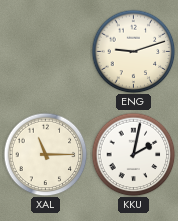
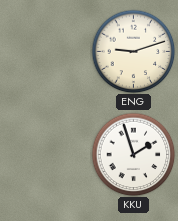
XAL: 11:15 -> none (45, 154)
KKU: 2:02 -> 1:57 (133, 154)
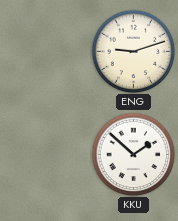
KKU: 1:57 -> 1:52 (133, 154)
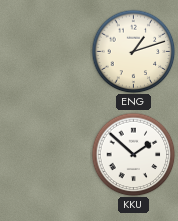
ENG: 9:12 -> 1:12 (133, 51)
